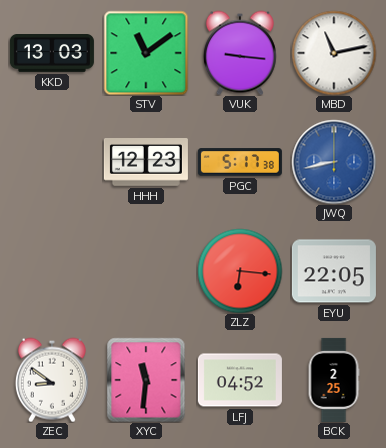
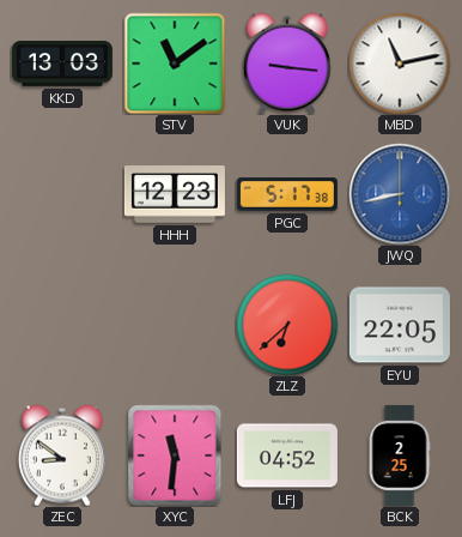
ZLZ: 6:16 -> 6:38 (287, 325)
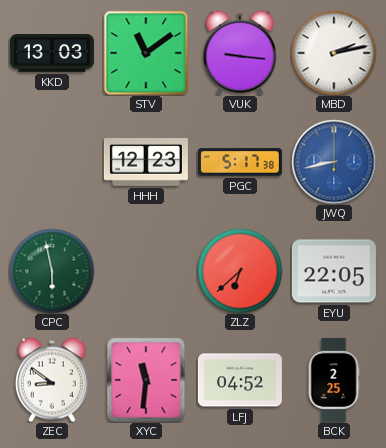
MBD: 11:13 -> 2:13 (334, 53)
CPC: none -> 5:58 (52, 271)
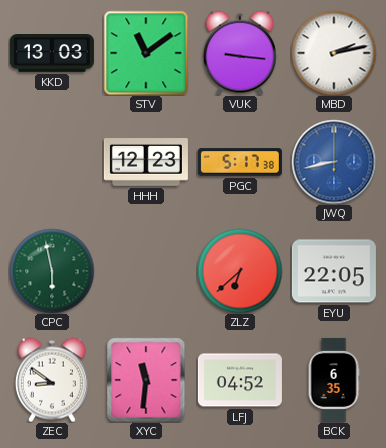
BCK: 2:25 -> 6:35 (334, 380)
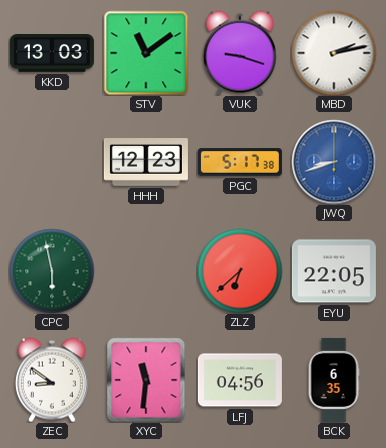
VUK: 9:16 -> 9:18 (240, 53)
JWQ: 8:43 -> 8:42 (334, 162)
LFJ: 04:52 -> 04:56 (240, 380)
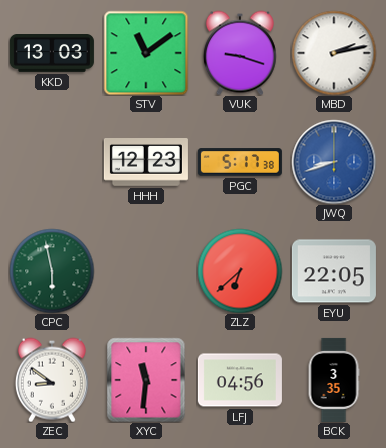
BCK: 6:35 -> 3:35 (334, 380)
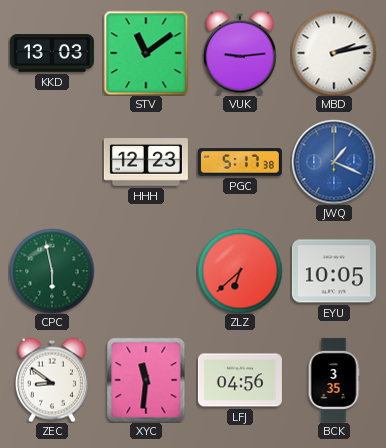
VUK: 9:18 -> 9:14 (240, 53)
JWQ: 8:42 -> 1:19 (334, 162)
EYU: 22:05 -> 10:05 (334, 271)
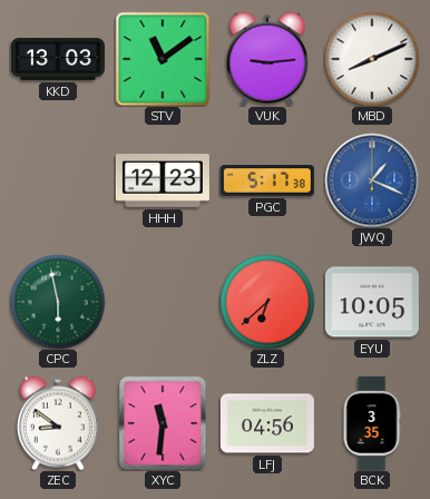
MBD: 2:13 -> 8:11 (372, 59)
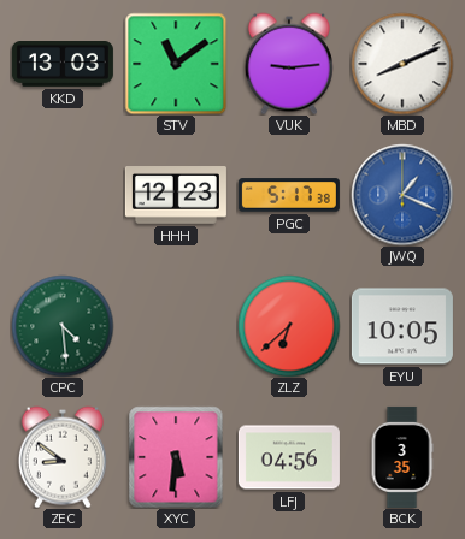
CPC: 5:58 -> 4:29 (63, 326)
XYC: 11:31 -> 5:31 (176, 457)
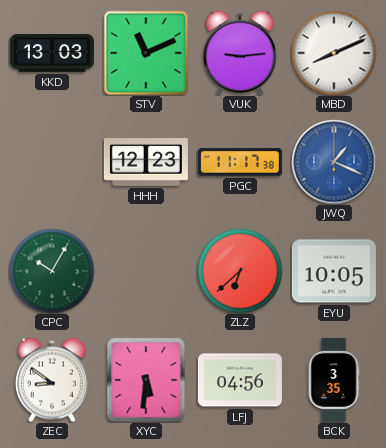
STV: 11:09 -> 11:11 (146, 53)
PGC: 5:17 -> 11:17 (240, 162)
CPC: 4:29 -> 10:05 (52, 271)
